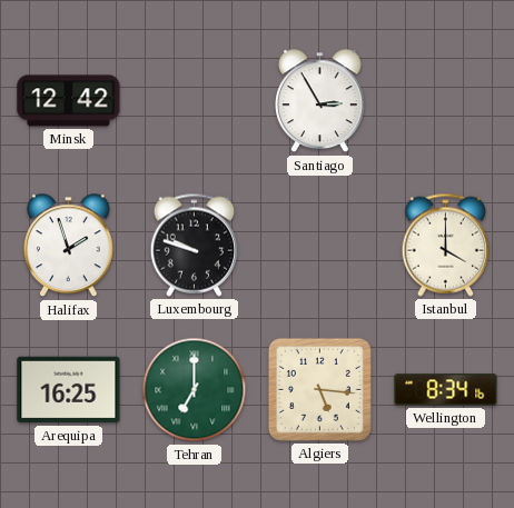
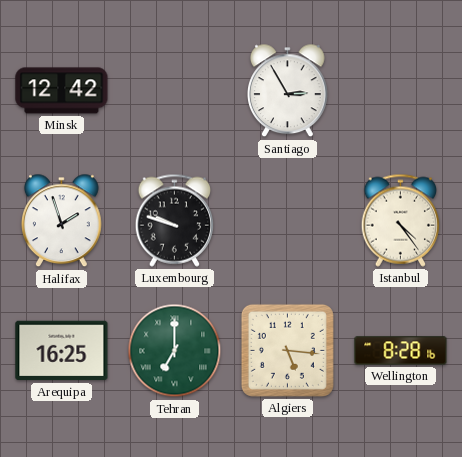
Istanbul: 4:00 -> 4:24 (401, 220)
Wellington: 8:34 -> 8:28 (401, 351)
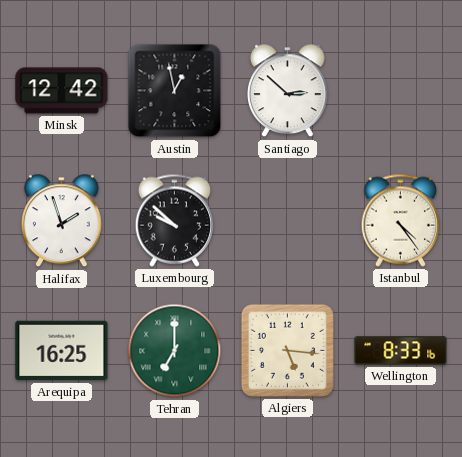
Austin: none -> 12:58 (175, 91)
Santiago: 2:55 -> 2:52 (288, 91)
Luxembourg: 9:48 -> 9:52 (175, 220)
Wellington: 8:28 -> 8:33 (401, 351)
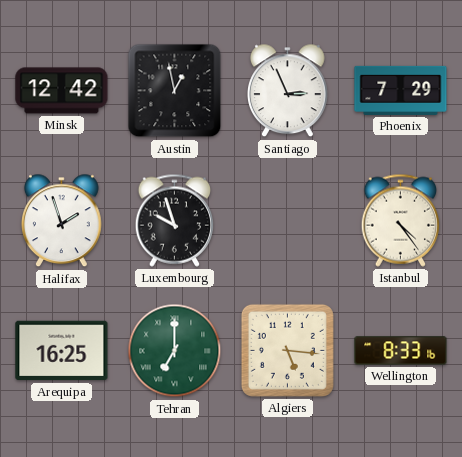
Santiago: 2:52 -> 2:56 (288, 91)
Phoenix: none -> 7:29 (401, 90)
Luxembourg: 9:52 -> 9:57 (175, 220)
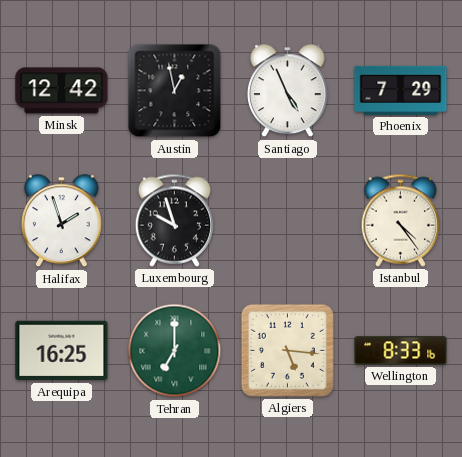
Santiago: 2:56 -> 4:56 (288, 91)
